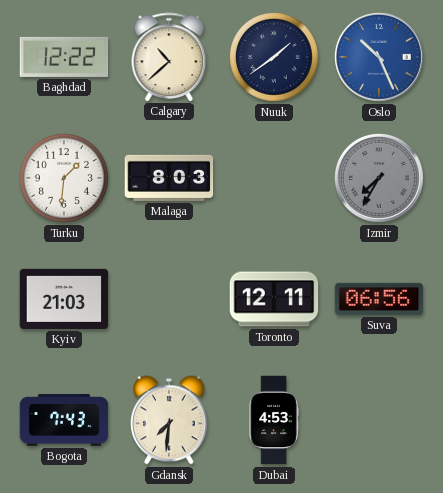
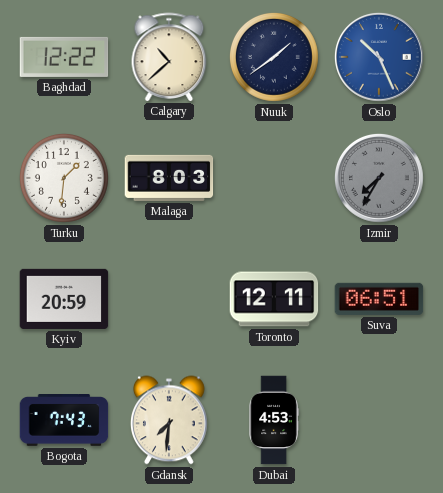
Kyiv: 21:03 -> 20:59 (64, 299)
Suva: 06:56 -> 06:51 (379, 299)
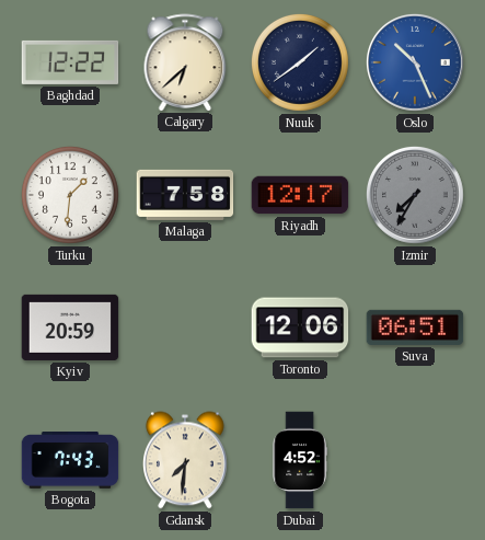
Calgary: 10:38 -> 6:38 (185, 62)
Malaga: 8:03 -> 7:58 (185, 195)
Riyadh: none -> 12:17 (300, 195)
Toronto: 12:11 -> 12:06 (300, 328)
Dubai: 4:53 -> 4:52 (300, 460)
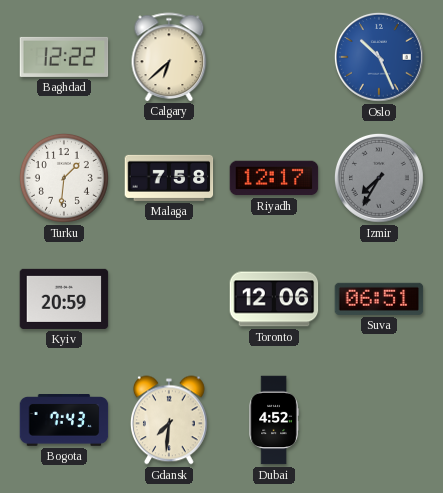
Nuuk: 1:39 -> none (300, 62)
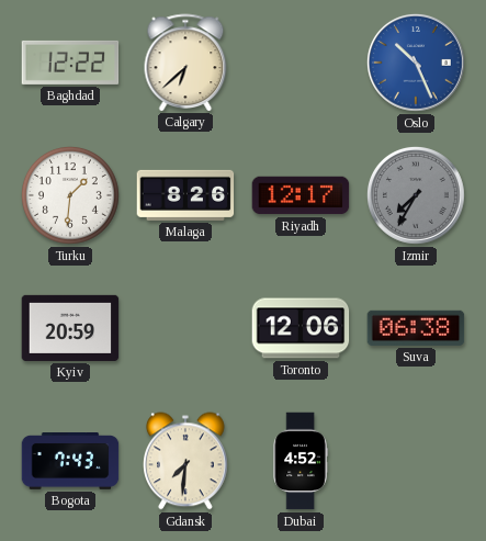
Malaga: 7:58 -> 8:26 (185, 195)
Suva: 06:51 -> 06:38 (416, 328)
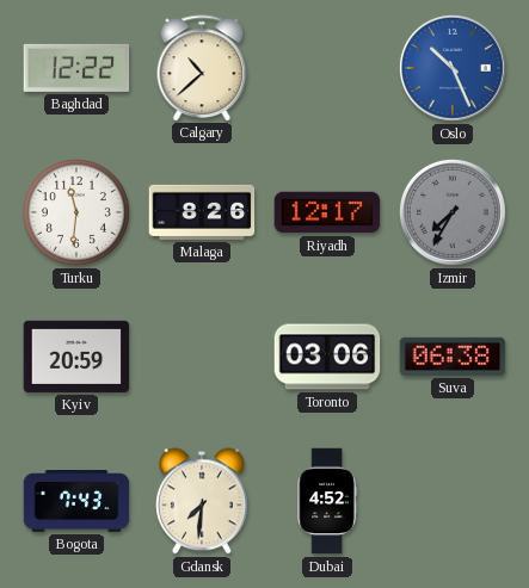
Calgary: 6:38 -> 10:38 (202, 68)
Turku: 1:31 -> 11:31 (76, 212)
Toronto: 12:06 -> 03:06 (327, 357)
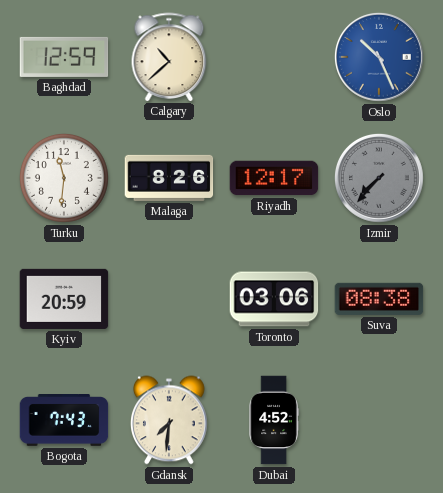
Baghdad: 12:22 -> 12:59 (64, 57)
Izmir: 7:35 -> 7:37 (379, 178)
Suva: 06:38 -> 08:38 (379, 299)
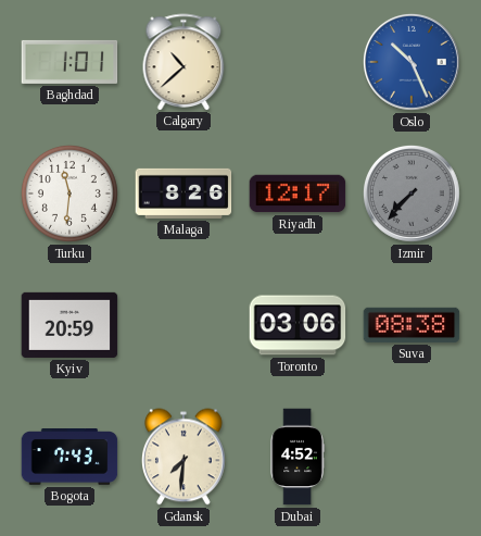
Baghdad: 12:59 -> 1:01 (69, 62)
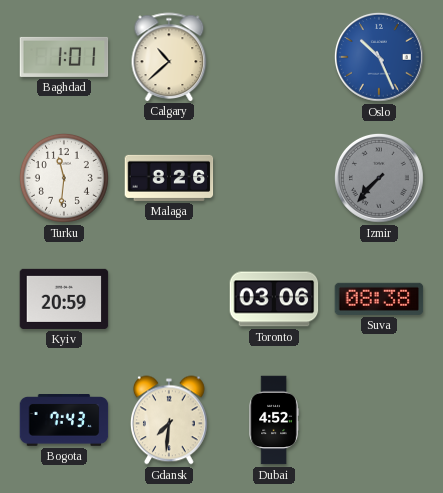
Riyadh: 12:17 -> none (298, 194)
